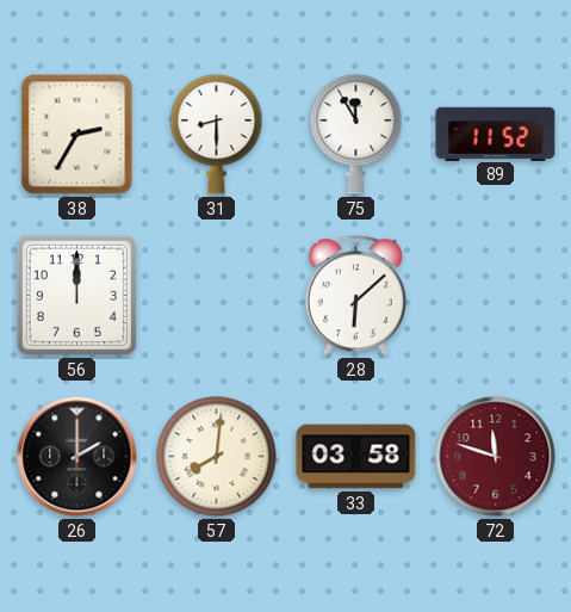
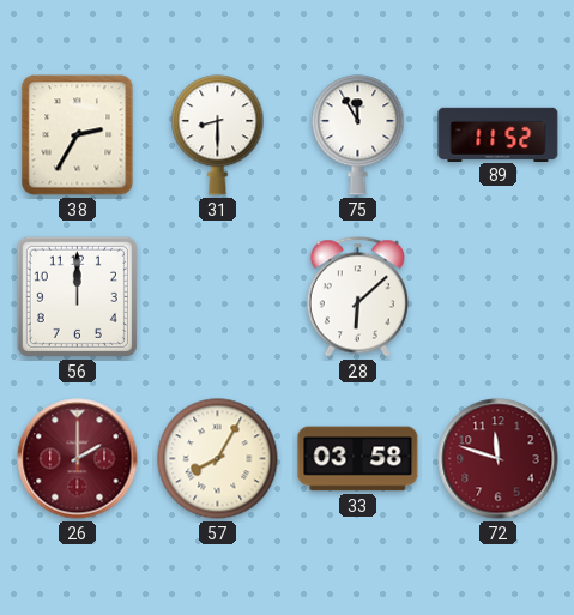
26 dial: black -> burgundy (78, 459)
57: 8:01 -> 8:05 (218, 459)
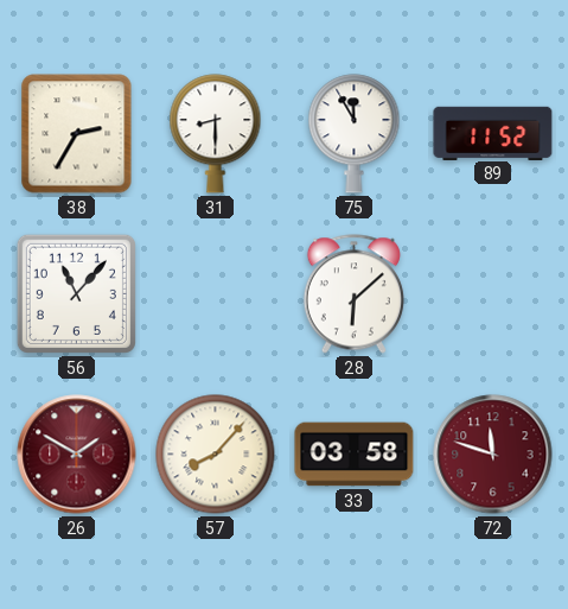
56: 12:00 -> 11:07 (76, 293)
26: 2:00 -> 1:50 (77, 455)
57: 8:05 -> 8:07 (216, 455)
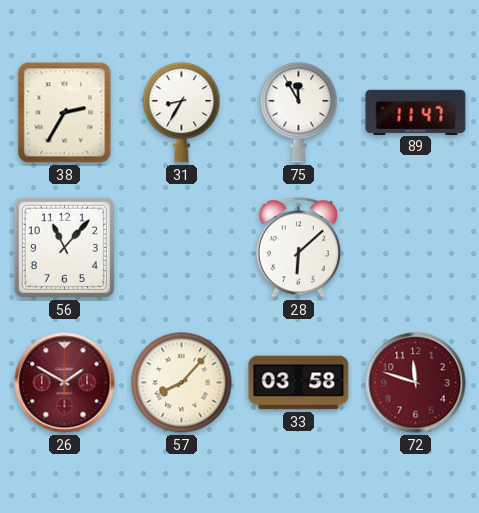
31: 8:30 -> 8:35 (182, 113)
89: 11:52 -> 11:47 (416, 112)
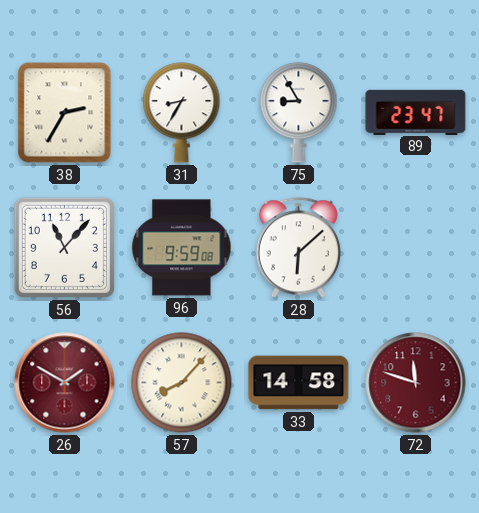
75: 11:55 -> 8:55 (299, 113)
89: 11:47 -> 23:47 (416, 112)
96: none -> 9:59 (182, 248)
33: 03:58 -> 14:58 (299, 383)
